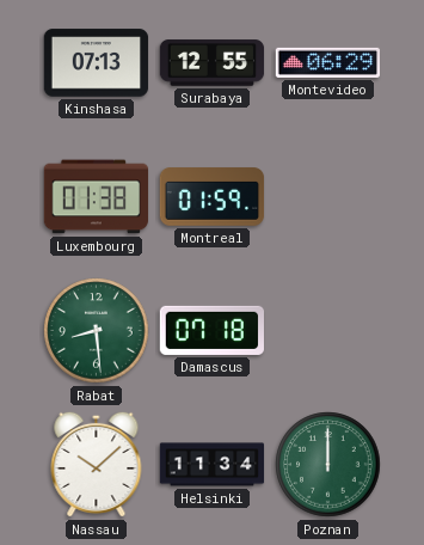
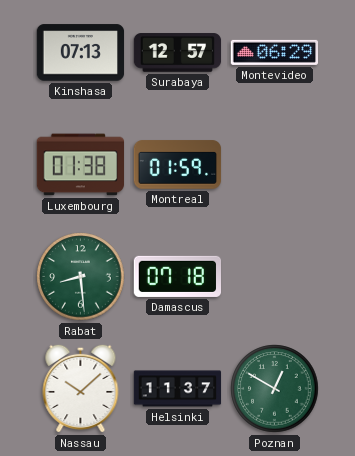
Surabaya: 12:55 -> 12:57 (178, 53)
Helsinki: 11:34 -> 11:37 (178, 389)
Poznan: 12:00 -> 12:50 (275, 389)
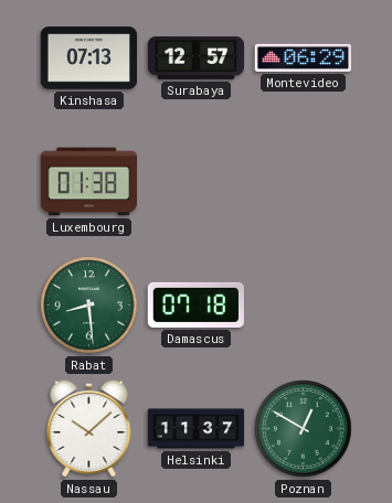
Montreal: 01:59 -> none (178, 165)
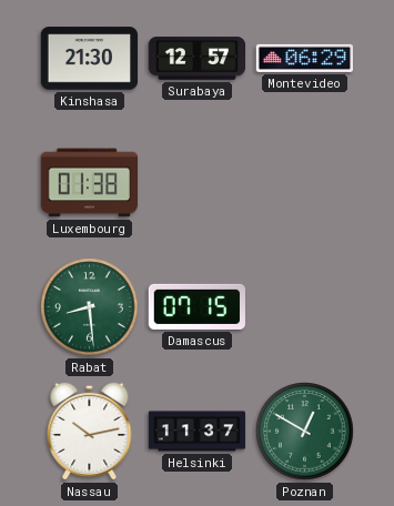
Kinshasa: 07:13 -> 21:30 (90, 59)
Damascus: 07:18 -> 07:15 (196, 306)
Nassau: 10:08 -> 10:13 (90, 431)
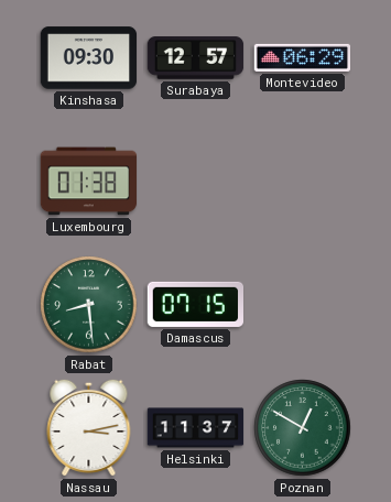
Kinshasa: 21:30 -> 09:30 (89, 58)
Nassau: 10:13 -> 3:13 (89, 427)
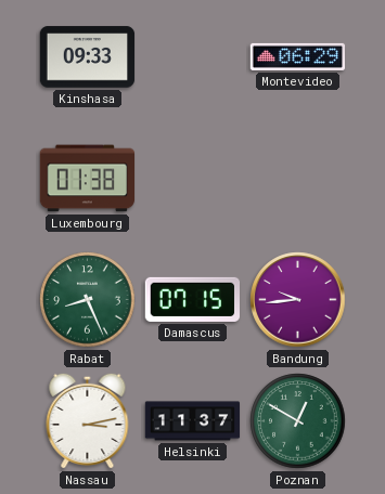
Kinshasa: 09:30 -> 09:33 (88, 57)
Surabaya: 12:57 -> none (196, 58)
Rabat: 8:29 -> 8:26 (88, 300)
Bandung: none -> 9:44 (298, 300)
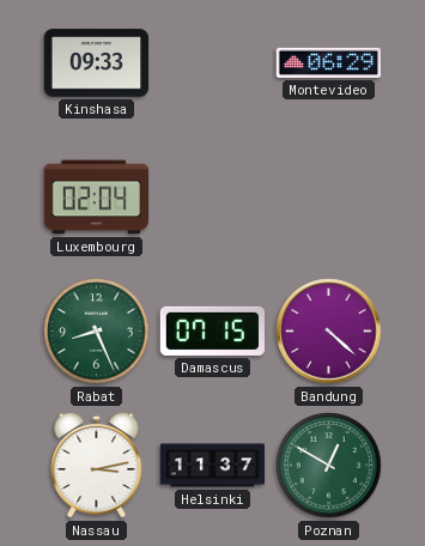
Luxembourg: 01:38 -> 02:04 (97, 198)
Bandung: 9:44 -> 4:22 (329, 332)
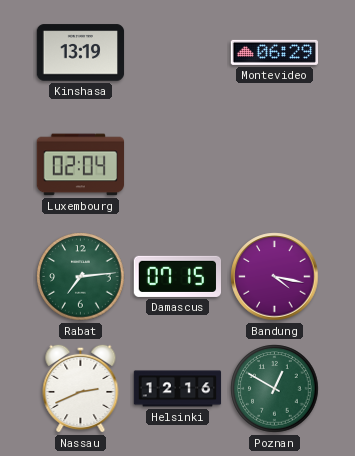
Kinshasa: 09:33 -> 13:19 (81, 53)
Rabat: 8:26 -> 7:14 (81, 277)
Bandung: 4:22 -> 4:17 (275, 277)
Nassau: 3:13 -> 2:41 (81, 388)
Helsinki: 11:37 -> 12:16 (178, 389)
